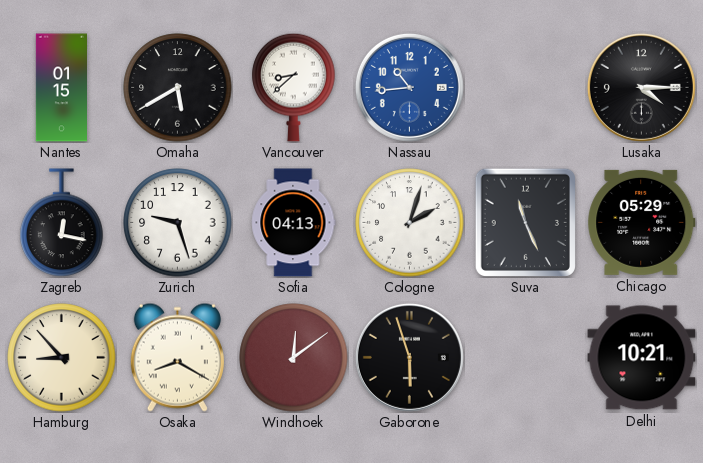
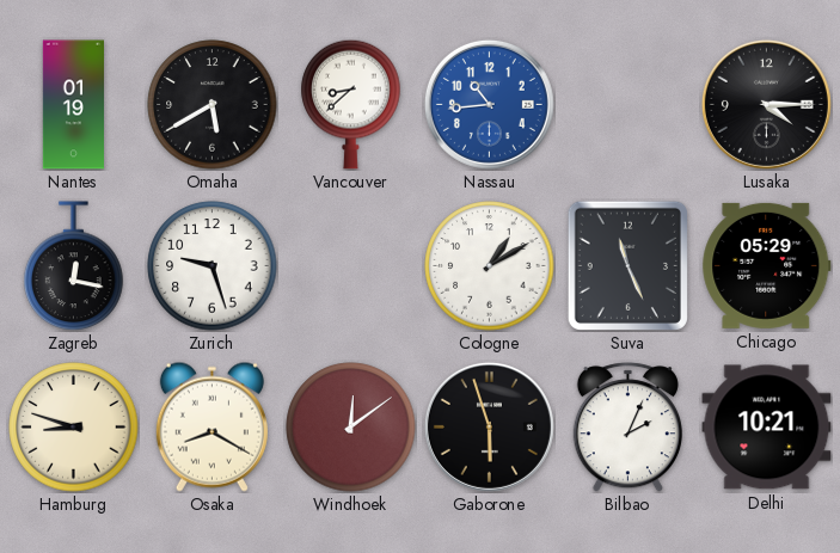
Nantes: 01:15 -> 01:19 (73, 105)
Sofia: 04:13 -> none (294, 223)
Cologne: 2:03 -> 1:10 (490, 266)
Hamburg: 8:53 -> 8:48 (74, 428)
Bilbao: none -> 2:04 (627, 428)
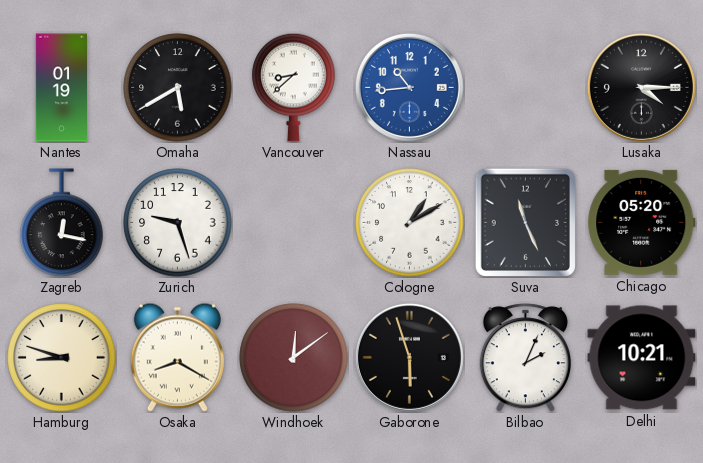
Chicago: 05:29 -> 05:20 (642, 222)
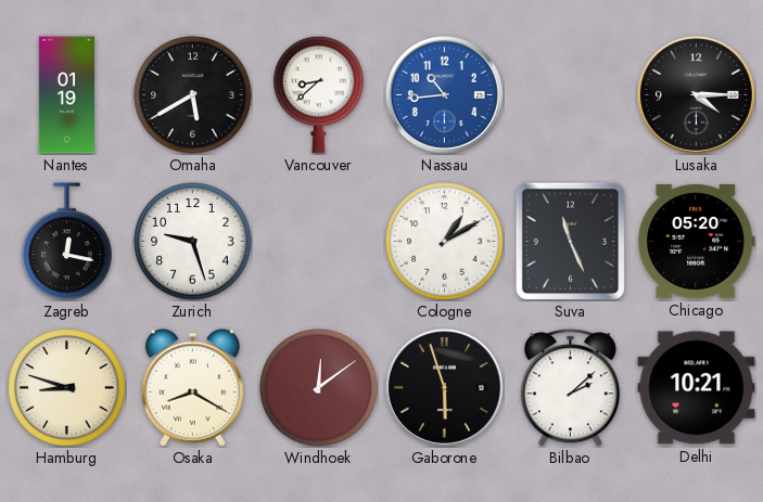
Bilbao: 2:04 -> 2:08 (570, 388)
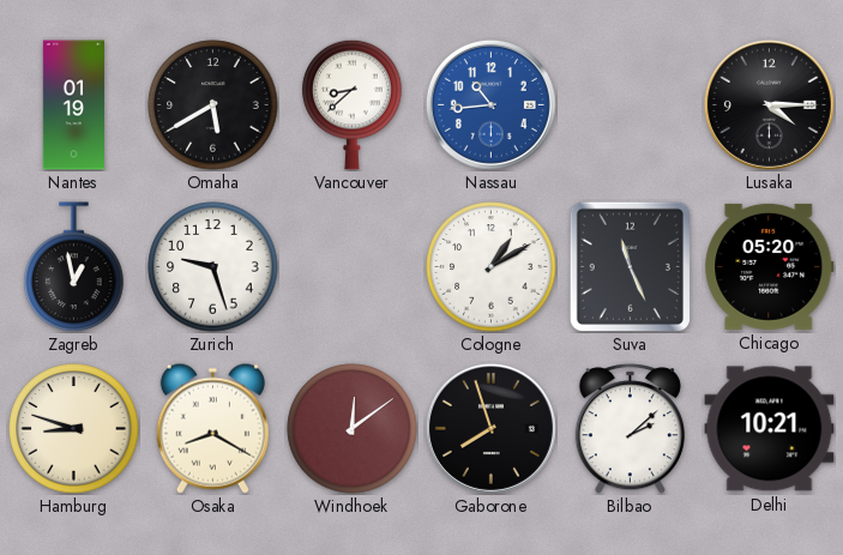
Zagreb: 12:17 -> 12:58 (74, 267)
Gaborone: 5:57 -> 7:57 (490, 428)
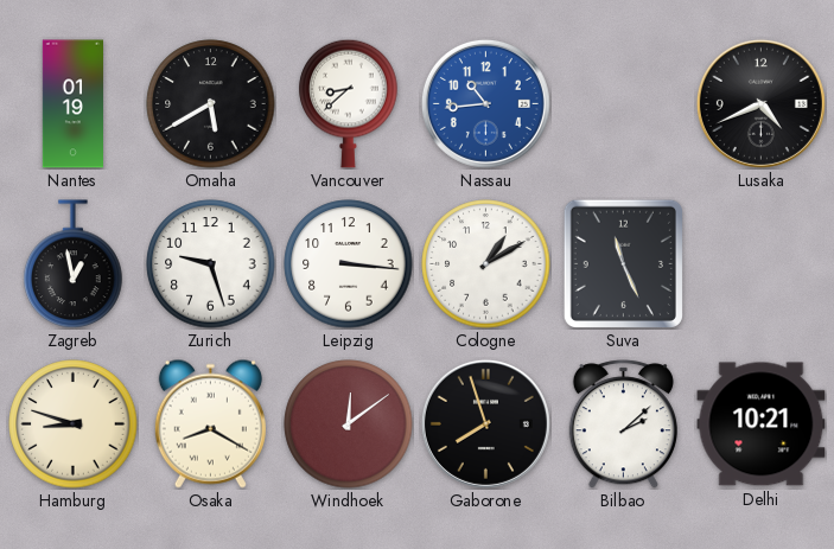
Lusaka: 4:15 -> 4:41 (760, 103)
Leipzig: none -> 3:16 (349, 264)
Chicago: 05:20 -> none (770, 266)
